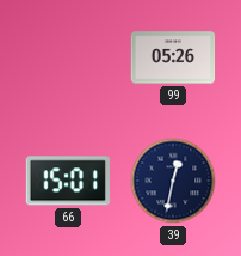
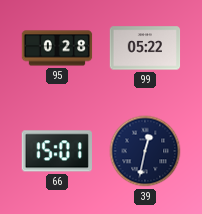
95: none -> 0:28 (57, 48)
99: 05:26 -> 05:22 (145, 48)
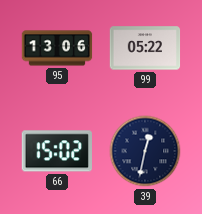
95: 0:28 -> 13:06 (57, 48)
66: 15:01 -> 15:02 (57, 151)
